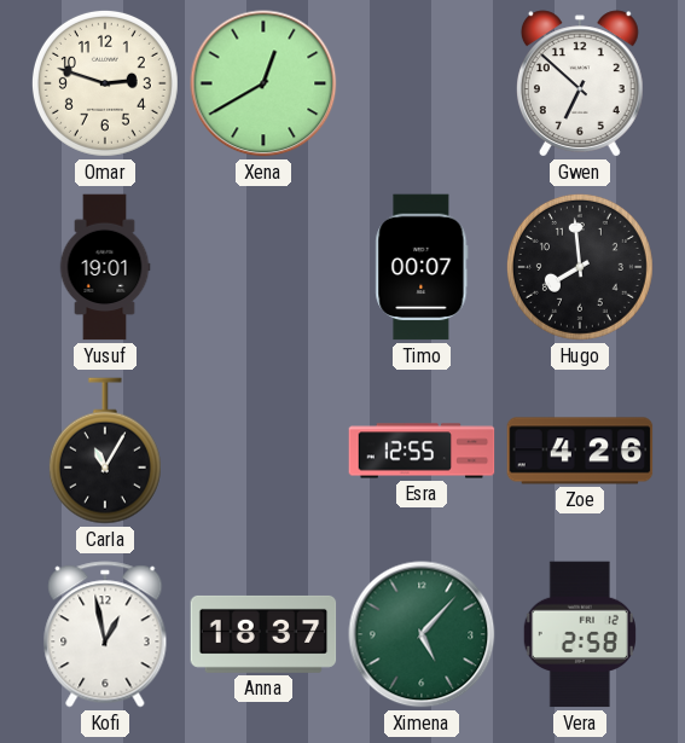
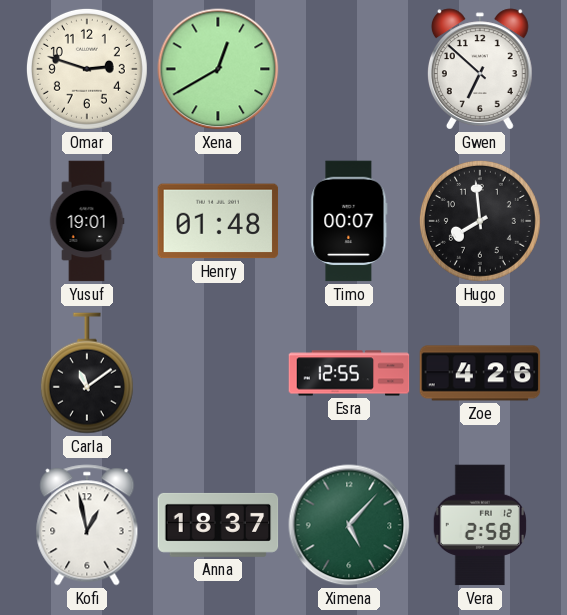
Henry: none -> 01:48 (218, 221)
Carla: 11:05 -> 11:09 (87, 373)
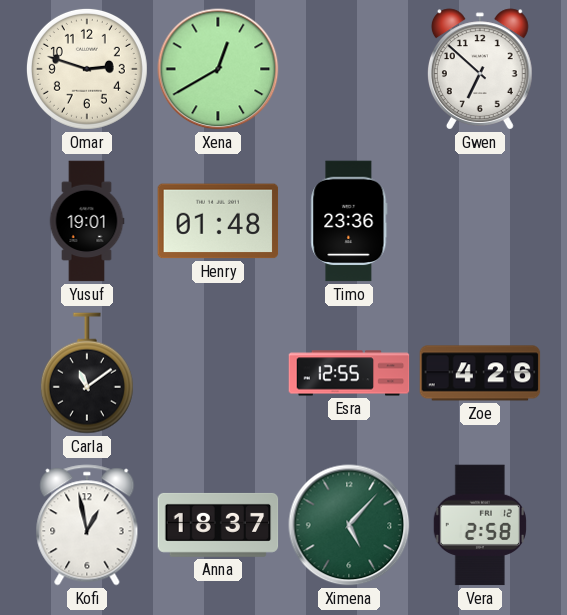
Timo: 00:07 -> 23:36 (349, 221)
Hugo: 7:59 -> none (480, 221)
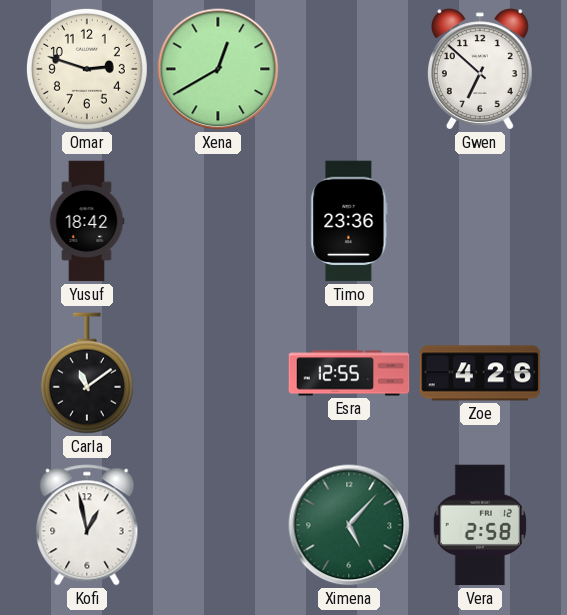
Yusuf: 19:01 -> 18:42 (87, 221)
Henry: 01:48 -> none (218, 221)
Anna: 18:37 -> none (218, 525)
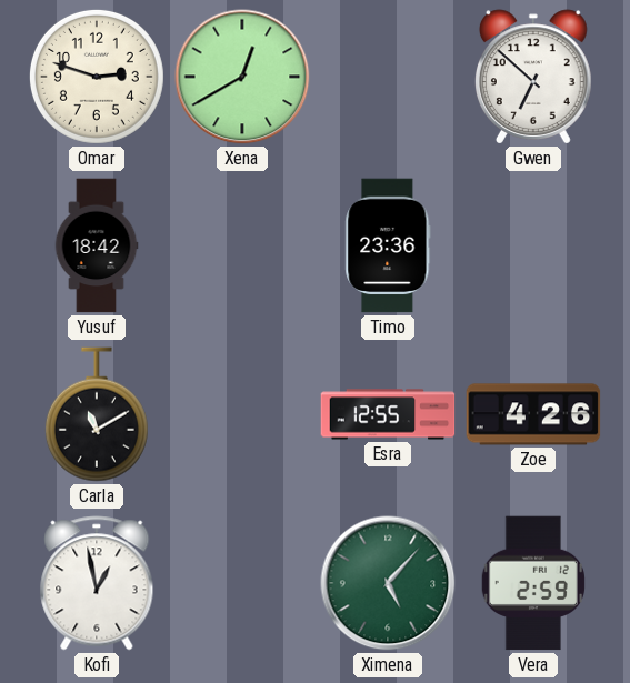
Carla: 11:09 -> 11:10 (97, 414)
Vera: 2:58 -> 2:59 (533, 583)
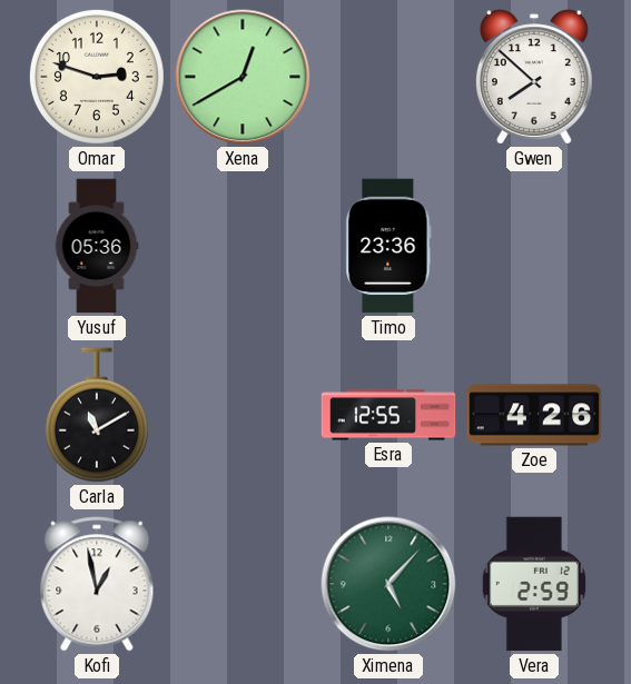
Gwen: 6:52 -> 7:52 (534, 77)
Yusuf: 18:42 -> 05:36 (97, 246)
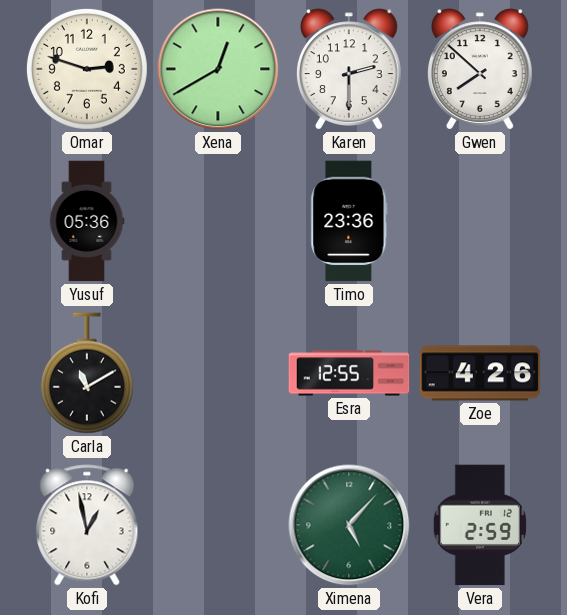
Karen: none -> 2:30 (349, 69)
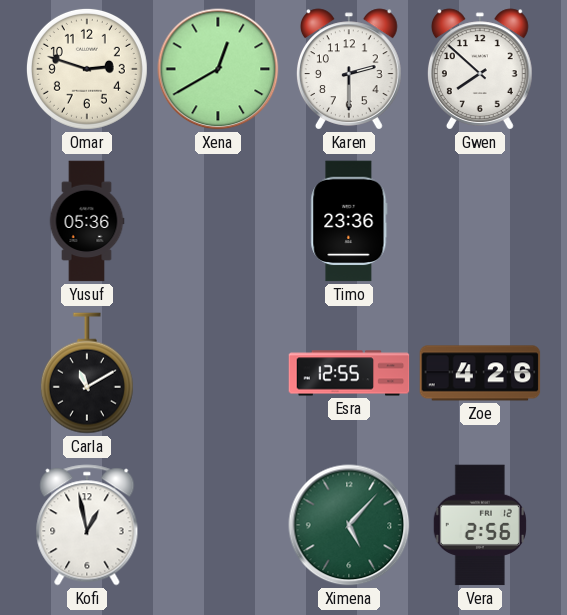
Vera: 2:59 -> 2:56 (480, 525)
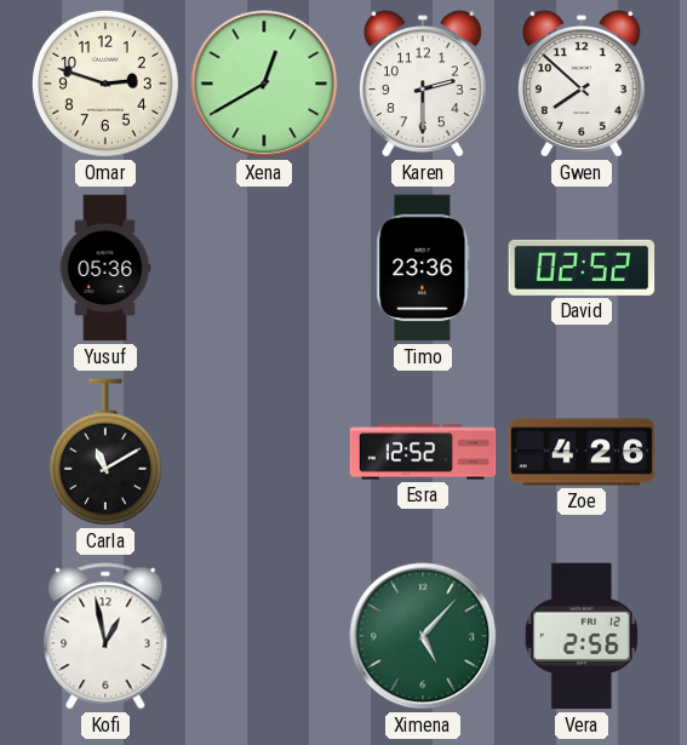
David: none -> 02:52 (582, 268)
Esra: 12:55 -> 12:52 (423, 452)
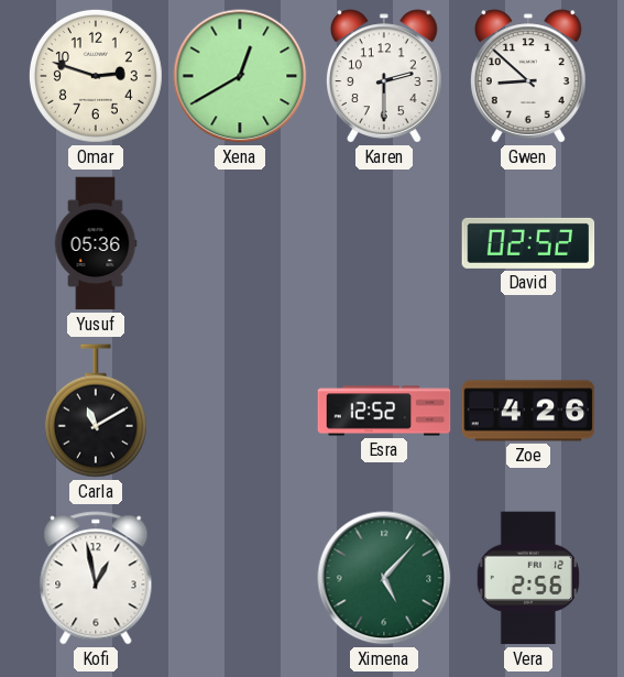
Gwen: 7:52 -> 8:52 (528, 76)
Timo: 23:36 -> none (423, 268)
